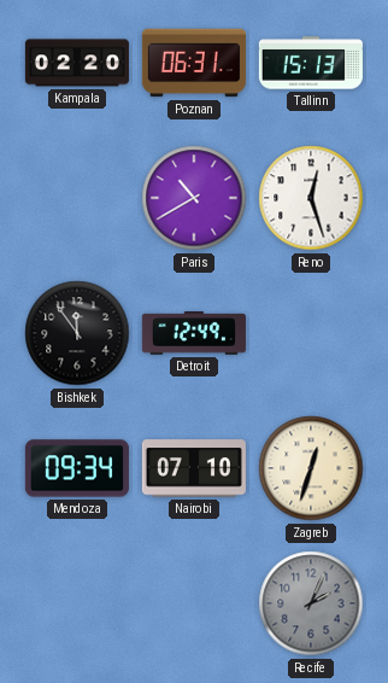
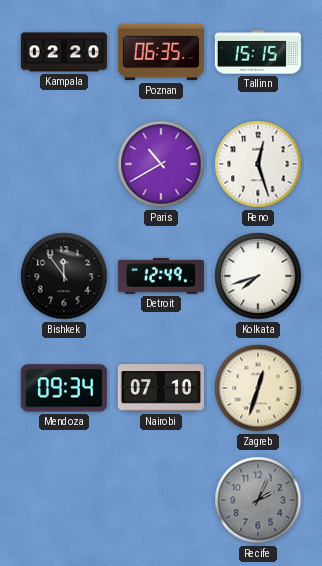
Poznan: 06:31 -> 06:35 (161, 52)
Tallinn: 15:13 -> 15:15 (258, 52)
Kolkata: none -> 7:42 (258, 276)
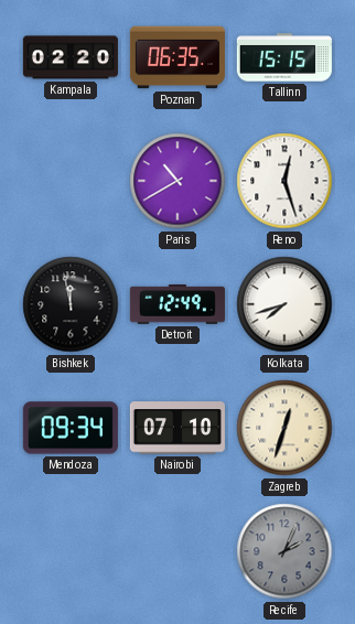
Bishkek: 11:54 -> 11:58 (71, 304)
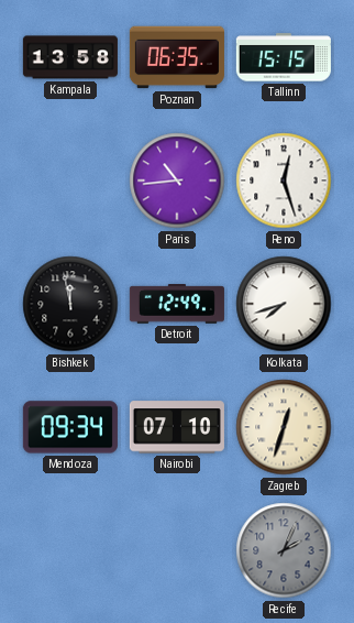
Kampala: 02:20 -> 13:58 (70, 57)
Paris: 10:40 -> 10:44 (177, 181)
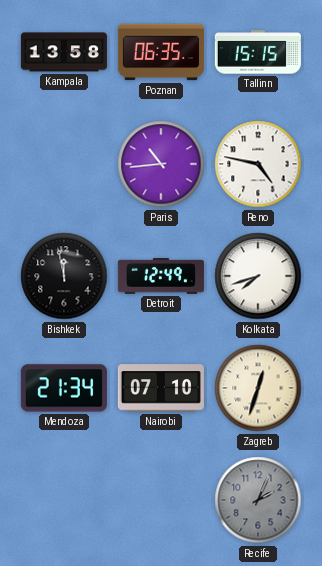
Reno: 12:27 -> 4:47 (258, 164)
Mendoza: 09:34 -> 21:34 (64, 388)
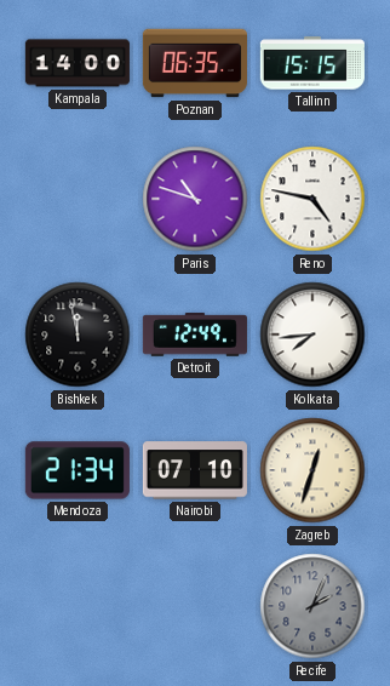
Kampala: 13:58 -> 14:00 (78, 63)
Paris: 10:44 -> 10:48 (195, 199)
Kolkata: 7:42 -> 7:44 (312, 335)
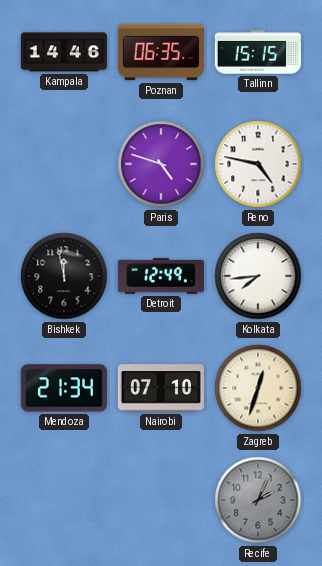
Kampala: 14:00 -> 14:46 (64, 52)
Paris: 10:48 -> 4:48 (161, 164)
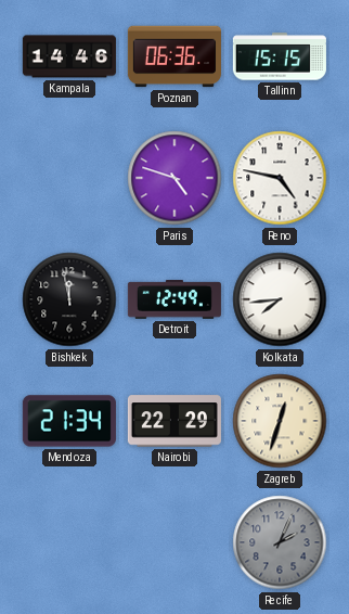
Poznan: 06:35 -> 06:36 (174, 56)
Nairobi: 07:10 -> 22:29 (174, 421)
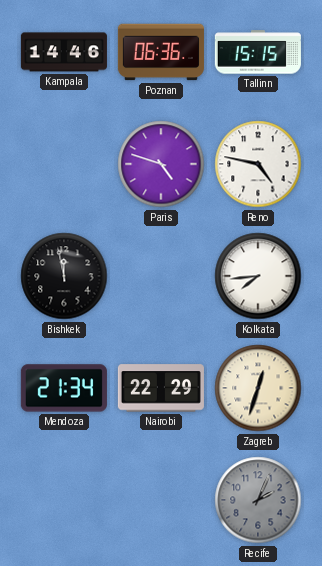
Detroit: 12:49 -> none (174, 299)
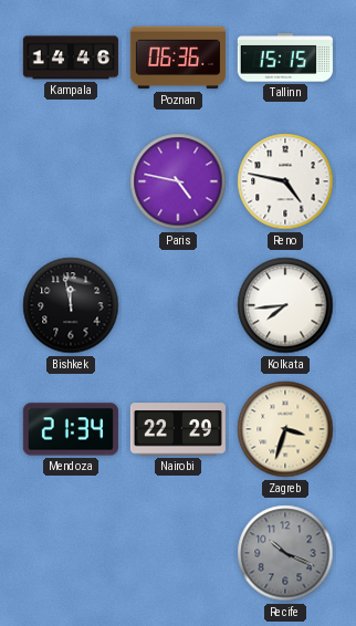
Paris: 4:48 -> 4:47 (178, 181)
Zagreb: 12:33 -> 3:33 (285, 429)
Recife: 2:04 -> 10:19 (285, 553)
